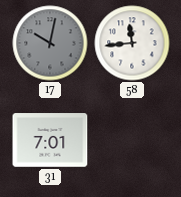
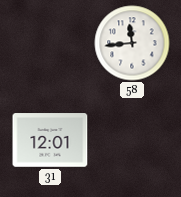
17: 10:02 -> none (50, 43)
31: 7:01 -> 12:01 (50, 140)
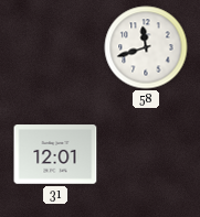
58: 11:44 -> 11:42 (146, 47)
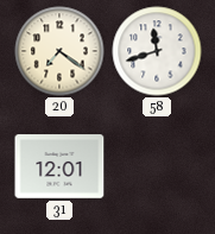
20: none -> 7:21 (59, 51)
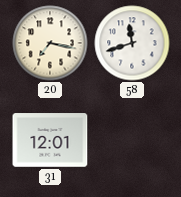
20: 7:21 -> 7:17 (50, 43)
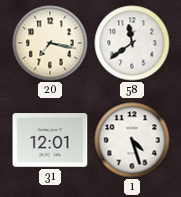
58: 11:42 -> 11:39 (132, 43)
1: none -> 4:27 (132, 140)
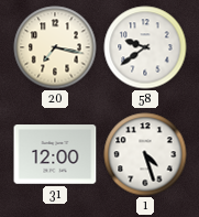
58: 11:39 -> 9:39 (145, 47)
31: 12:01 -> 12:00 (55, 154)
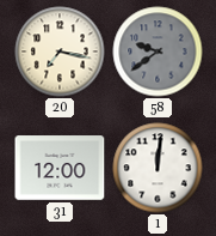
58 dial: white -> grey (158, 52)
1: 4:27 -> 12:01 (158, 168)
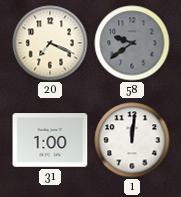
20: 7:17 -> 7:19 (50, 43)
31: 12:00 -> 1:00 (50, 140)
